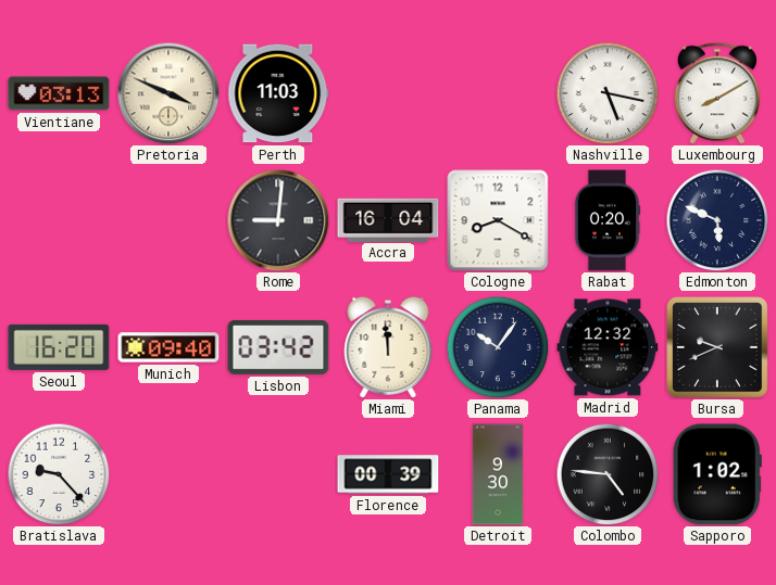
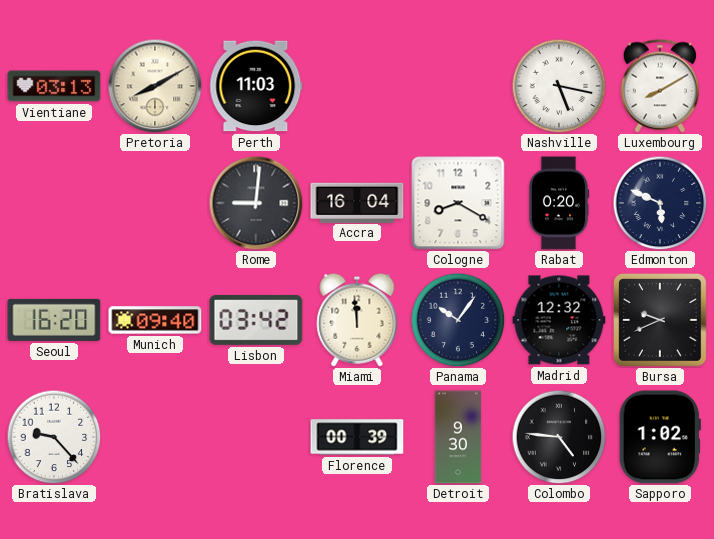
Pretoria: 3:49 -> 8:10 (155, 86)
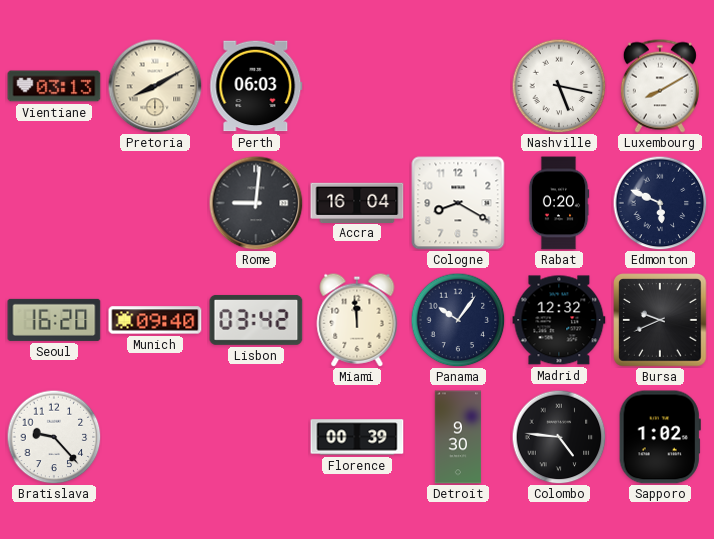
Perth: 11:03 -> 06:03 (256, 86)
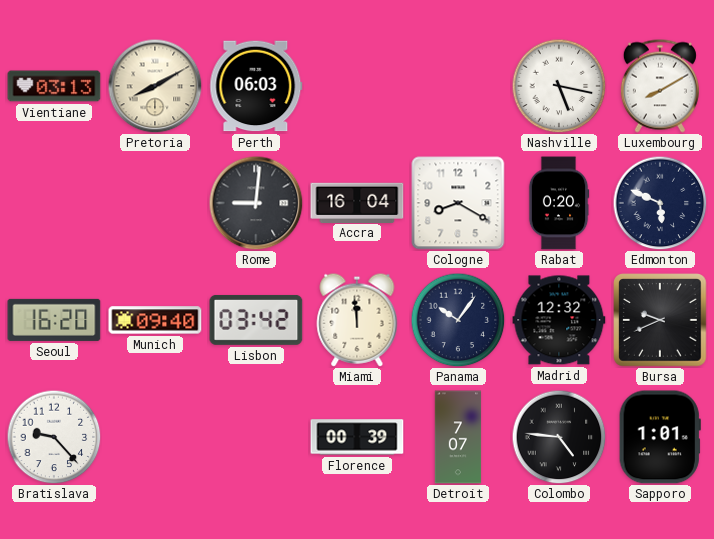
Detroit: 9:30 -> 7:07 (458, 437)
Sapporo: 1:02 -> 1:01 (660, 437)
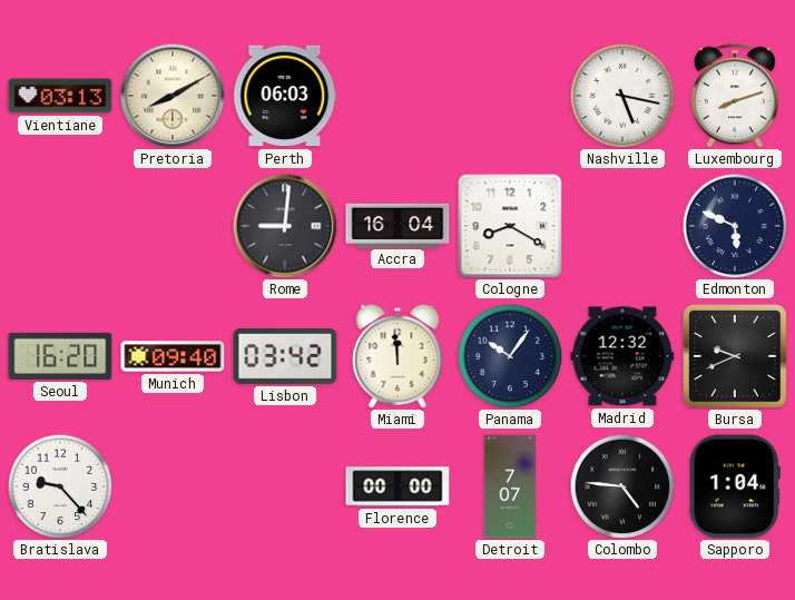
Luxembourg: 8:10 -> 8:12 (735, 96)
Rabat: 0:20 -> none (559, 203)
Florence: 00:39 -> 00:00 (397, 486)
Sapporo: 1:01 -> 1:04 (735, 486)
